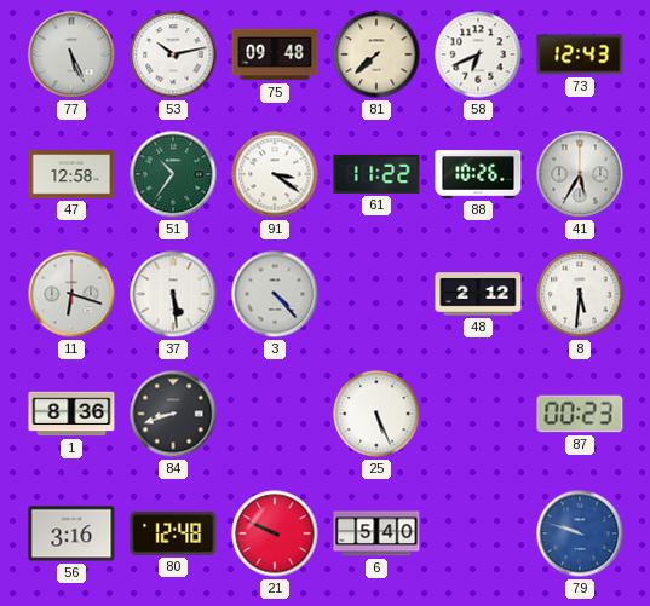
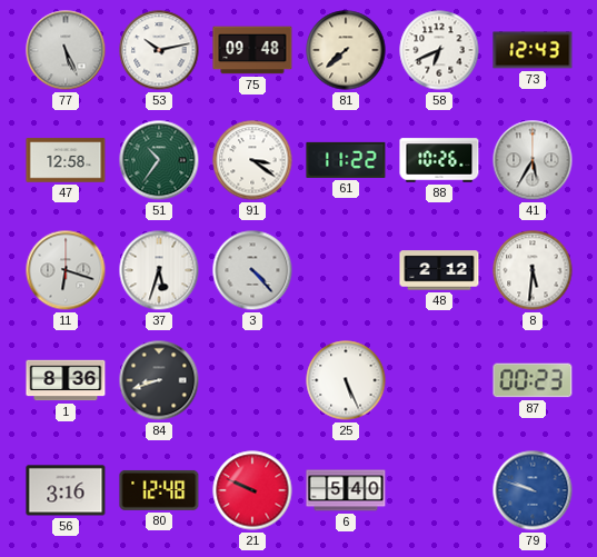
37: 5:29 -> 5:33 (159, 270)
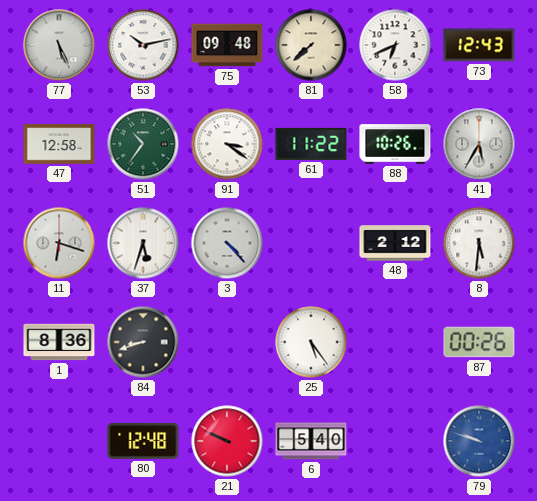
25: 5:26 -> 5:24 (311, 342)
87: 00:23 -> 00:26 (479, 342)
56: 3:16 -> none (66, 490)
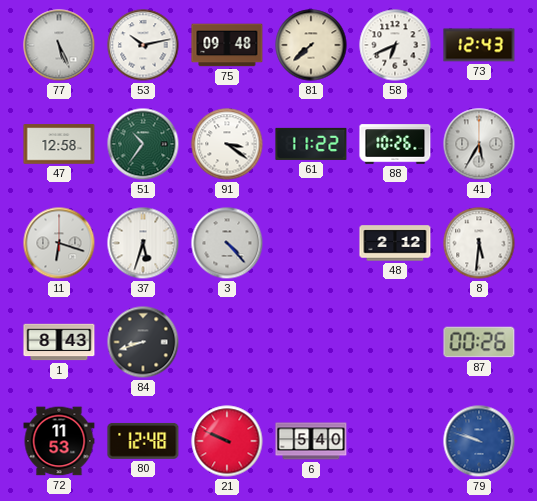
1: 8:36 -> 8:43 (59, 342)
25: 5:24 -> none (311, 342)
72: none -> 11:53 (59, 441)
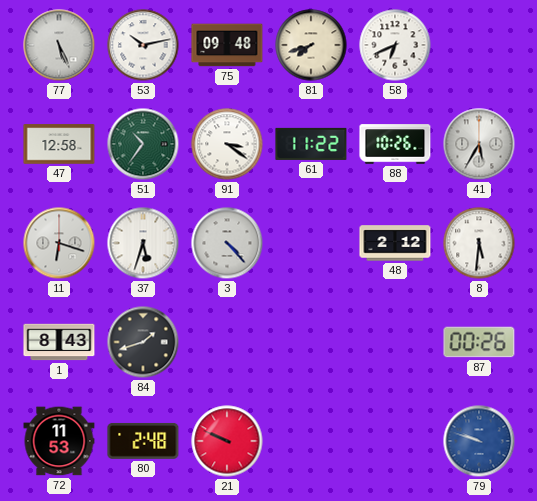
81: 7:38 -> 7:42 (311, 45)
73: 12:43 -> none (479, 45)
84: 8:42 -> 1:42 (143, 342)
80: 12:48 -> 2:48 (143, 441)
6: 5:40 -> none (311, 441)
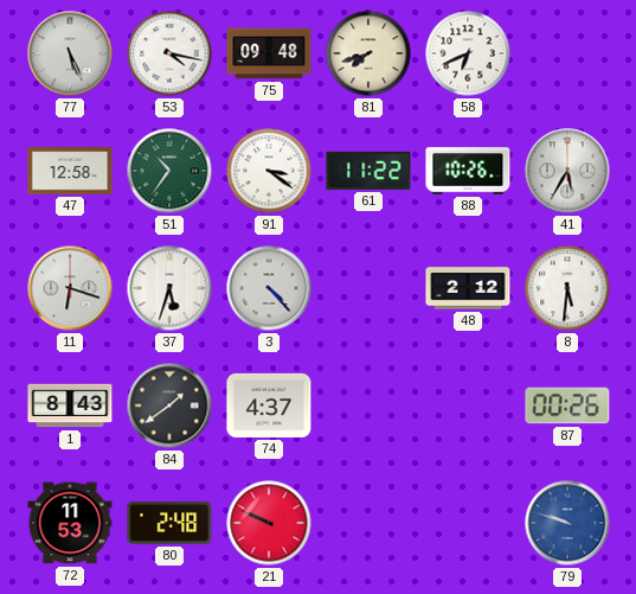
53: 10:13 -> 4:17 (169, 53)
84: 1:42 -> 1:39 (169, 405)
74: none -> 4:37 (269, 405)
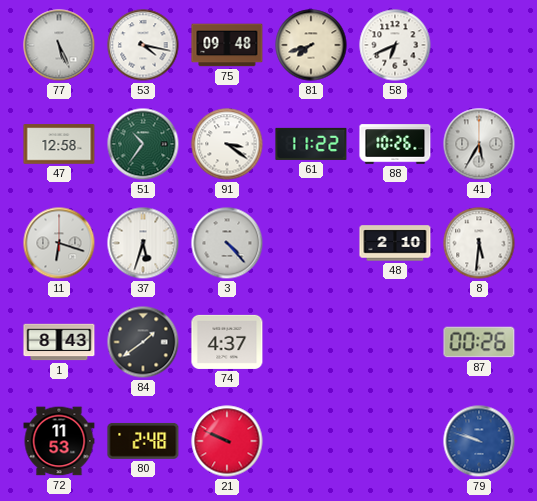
48: 2:12 -> 2:10 (395, 243)
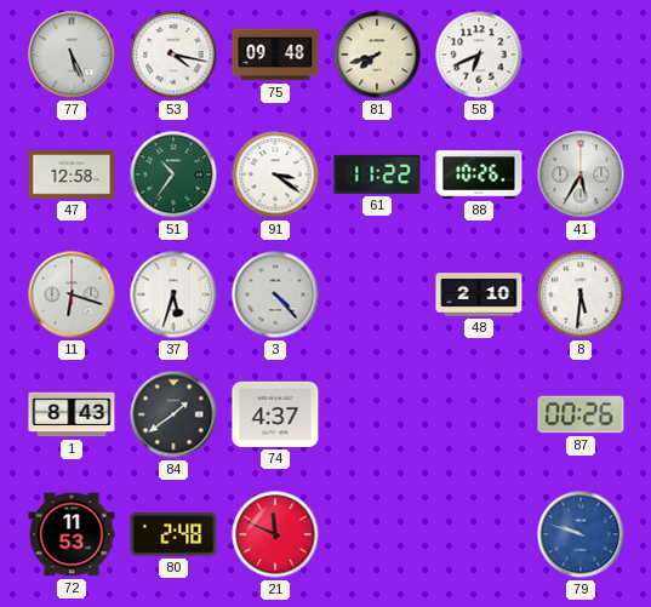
21: 9:49 -> 11:49 (275, 534)
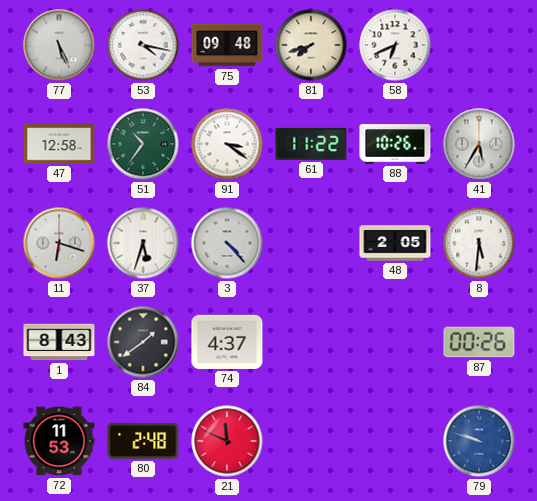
48: 2:10 -> 2:05 (395, 243)
